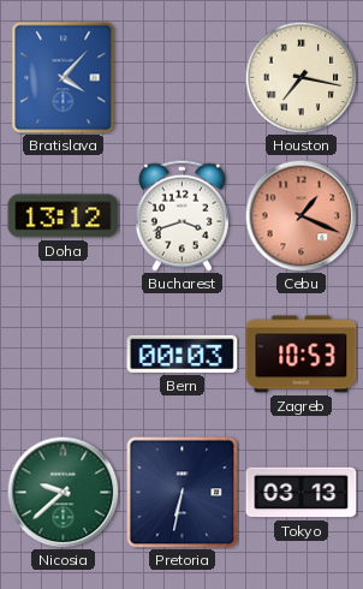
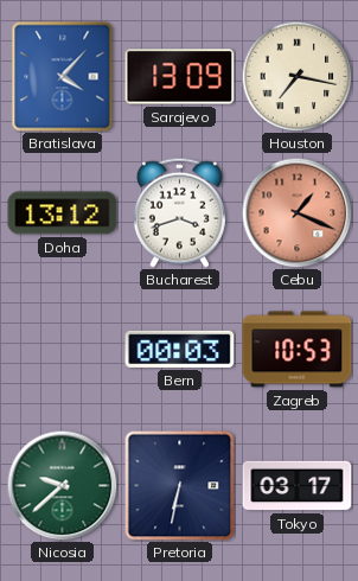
Sarajevo: none -> 13:09 (180, 77)
Tokyo: 03:13 -> 03:17 (298, 486)
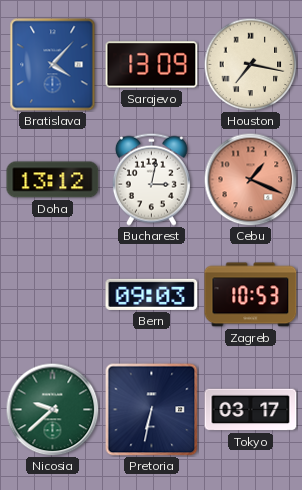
Bucharest: 3:42 -> 3:02 (151, 179)
Bern: 00:03 -> 09:03 (152, 294)
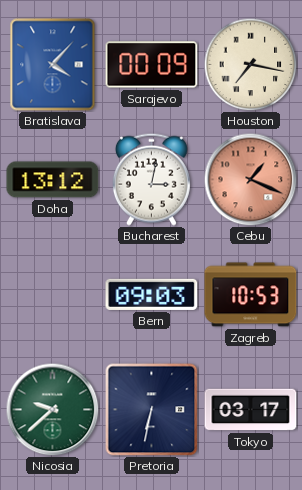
Sarajevo: 13:09 -> 00:09 (152, 65)
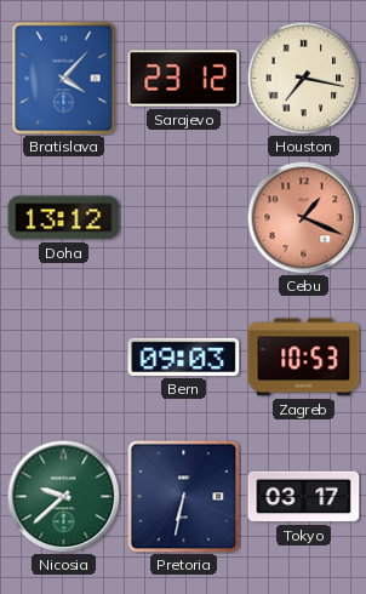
Sarajevo: 00:09 -> 23:12 (184, 79)
Bucharest: 3:02 -> none (151, 179)
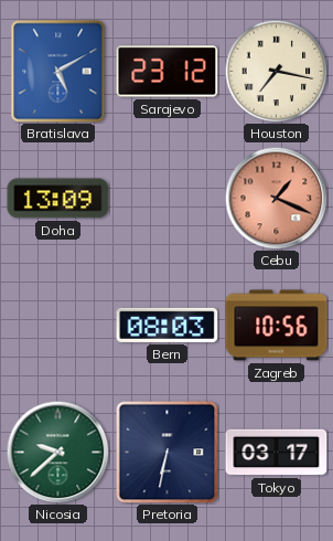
Bratislava: 4:07 -> 5:10 (58, 72)
Doha: 13:12 -> 13:09 (58, 199)
Bern: 09:03 -> 08:03 (168, 325)
Zagreb: 10:53 -> 10:56 (277, 326)
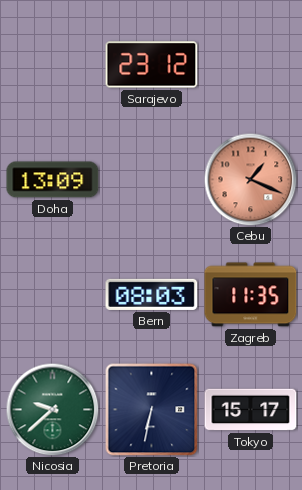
Bratislava: 5:10 -> none (58, 72)
Houston: 7:17 -> none (276, 71)
Zagreb: 10:56 -> 11:35 (251, 295)
Tokyo: 03:17 -> 15:17 (251, 410)
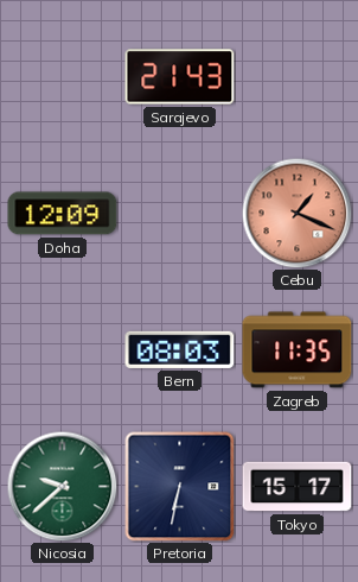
Sarajevo: 23:12 -> 21:43 (180, 77)
Doha: 13:09 -> 12:09 (63, 214)
